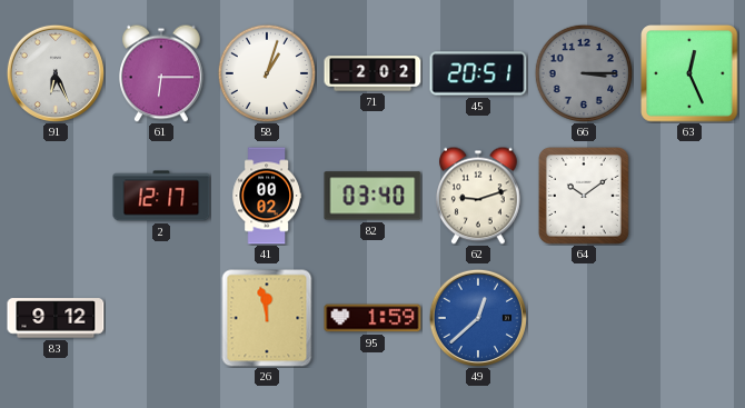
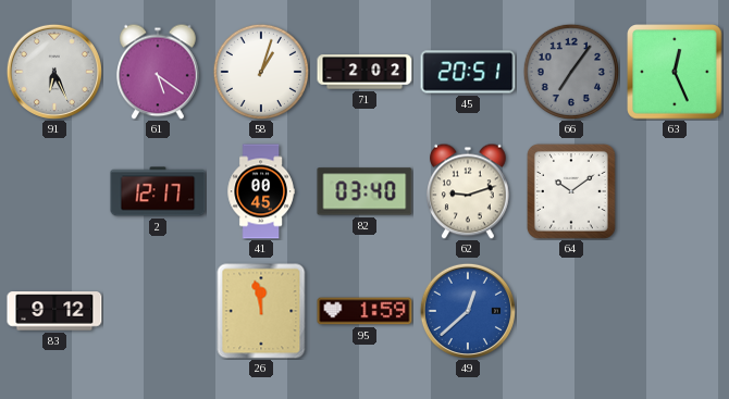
61: 6:15 -> 5:21 (159, 72)
66: 3:15 -> 7:06 (570, 71)
41: 00:02 -> 00:45 (261, 191)
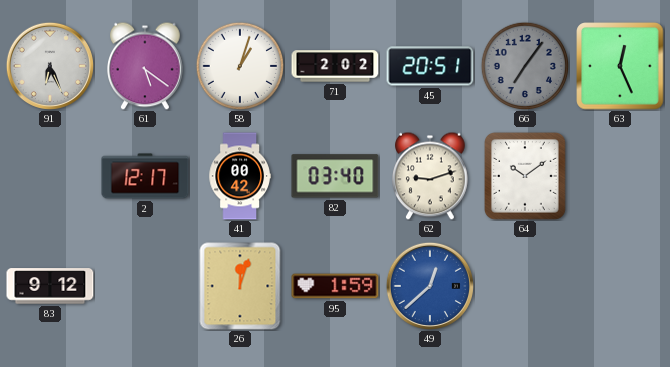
41: 00:45 -> 00:42 (240, 176)
26: 11:58 -> 12:03 (240, 286)
